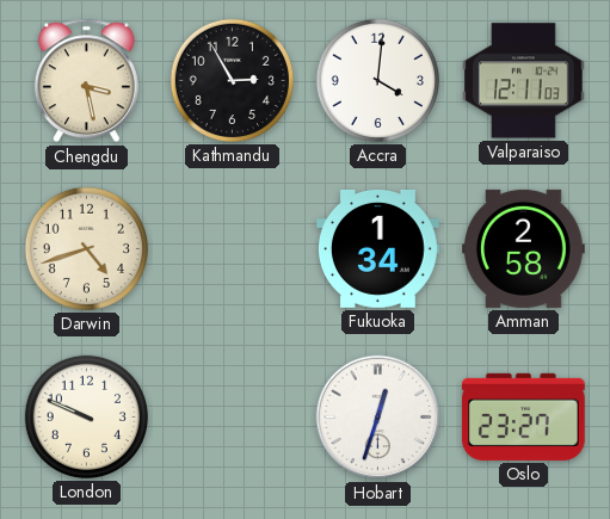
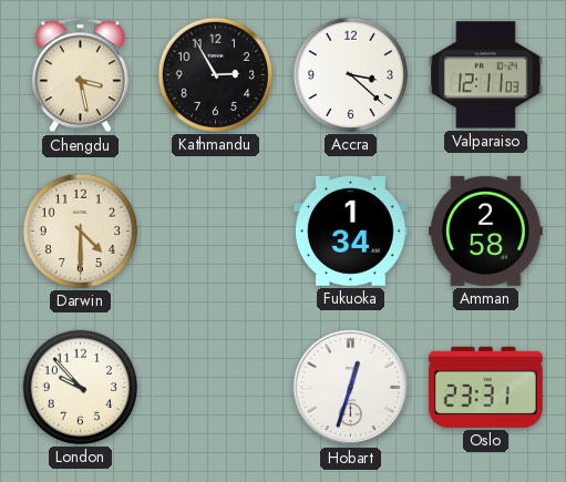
Accra: 4:01 -> 3:22 (350, 74)
Darwin: 4:42 -> 4:30 (80, 230)
London: 9:49 -> 9:53 (80, 387)
Oslo: 23:27 -> 23:31 (485, 387)
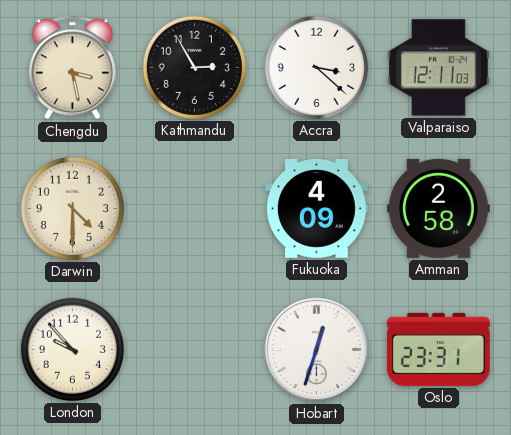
Fukuoka: 1:34 -> 4:09 (317, 208)
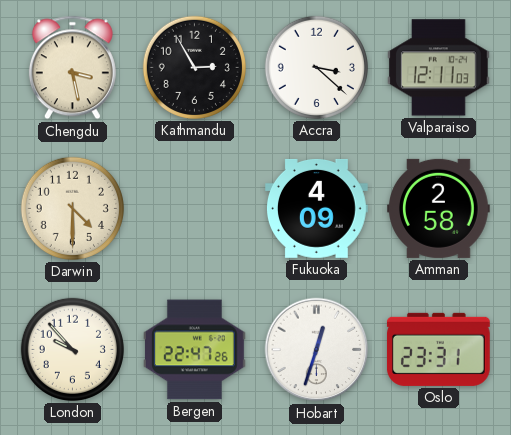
Bergen: none -> 22:47 (195, 350)
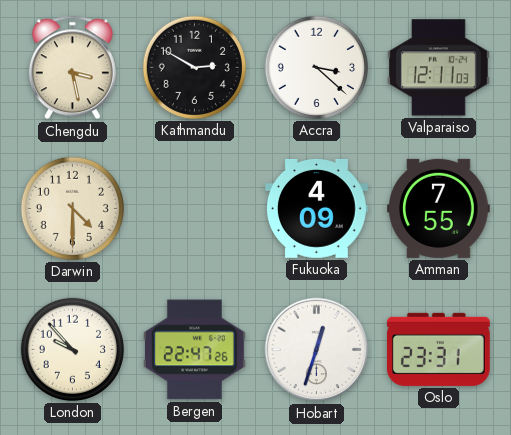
Kathmandu: 2:55 -> 2:50 (194, 67)
Amman: 2:58 -> 7:55 (439, 208)
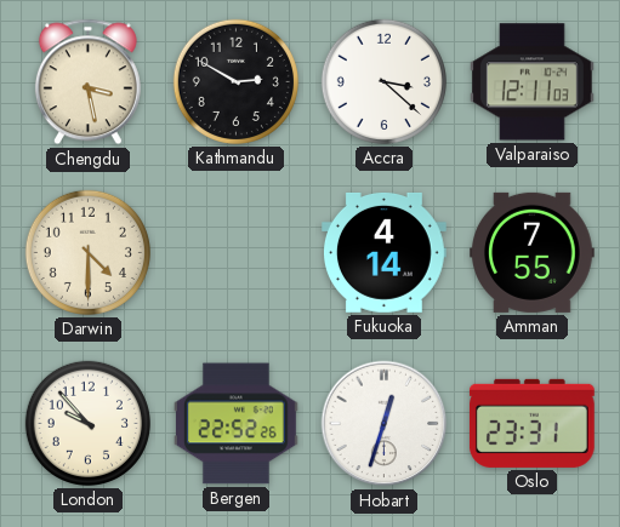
Fukuoka: 4:09 -> 4:14 (385, 252)
Bergen: 22:47 -> 22:52 (237, 424)
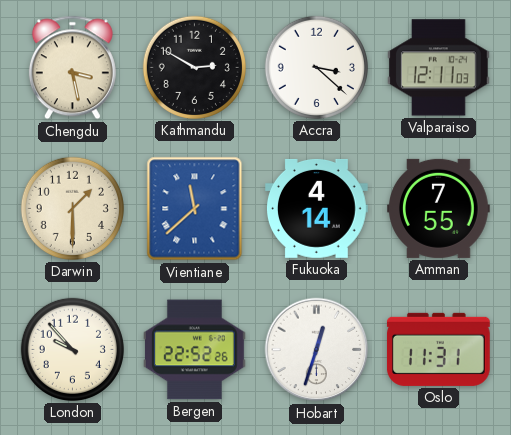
Darwin: 4:30 -> 1:30 (72, 208)
Vientiane: none -> 11:38 (195, 209)
Oslo: 23:31 -> 11:31 (438, 349)
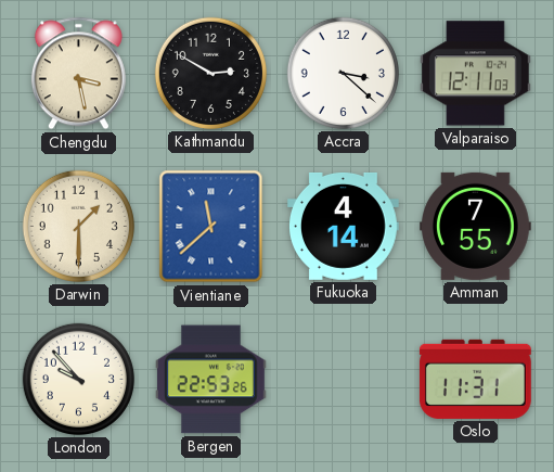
Bergen: 22:52 -> 22:53 (211, 380)
Hobart: 12:33 -> none (317, 350)
